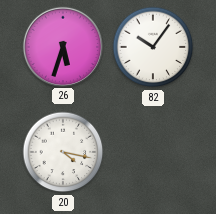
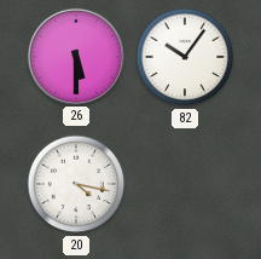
26: 5:33 -> 5:30 (75, 56)
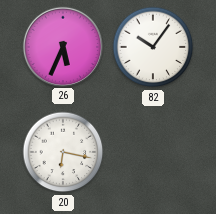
26: 5:30 -> 5:34 (62, 46)
20: 4:17 -> 6:17 (63, 152)
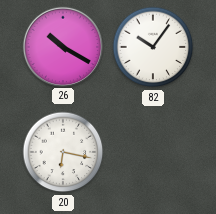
26: 5:34 -> 10:20 (62, 46)
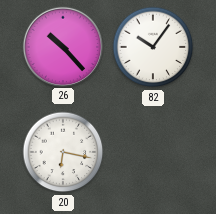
26: 10:20 -> 10:23 (62, 46)
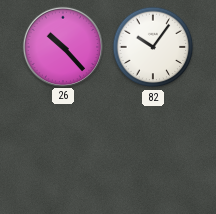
20: 6:17 -> none (63, 152)
